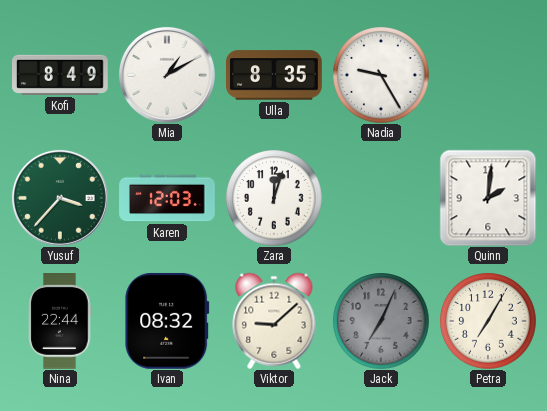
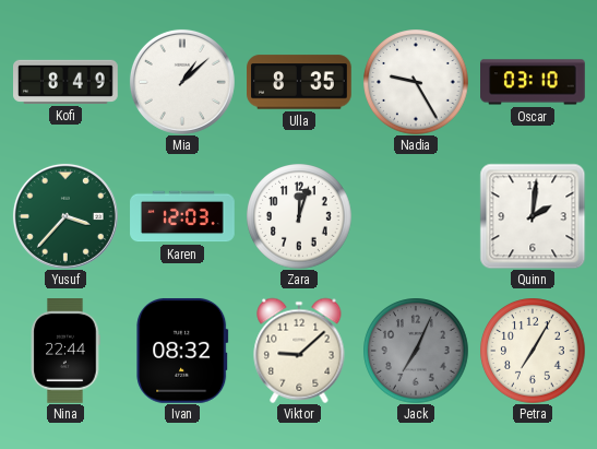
Mia: 1:10 -> 1:08 (182, 82)
Oscar: none -> 03:10 (534, 82)
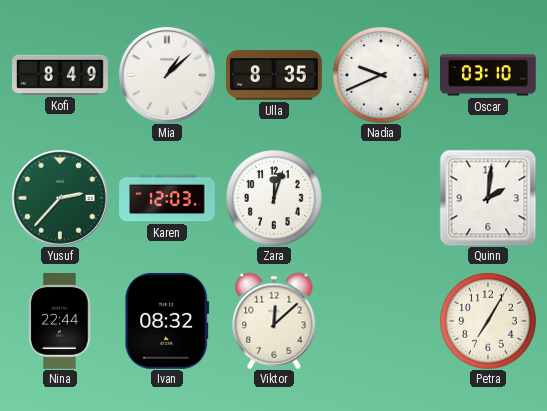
Nadia: 9:25 -> 9:41 (381, 75)
Yusuf: 3:37 -> 2:37 (60, 198)
Viktor: 9:08 -> 12:08 (274, 321)
Jack: 7:04 -> none (416, 351)
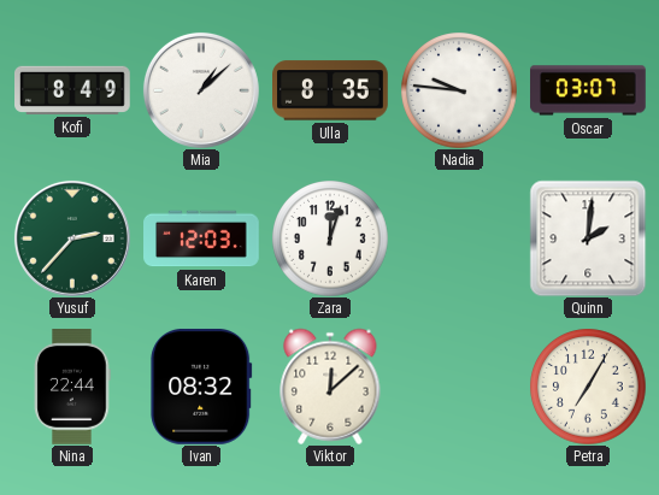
Nadia: 9:41 -> 9:46 (459, 90)
Oscar: 03:10 -> 03:07 (589, 90)
